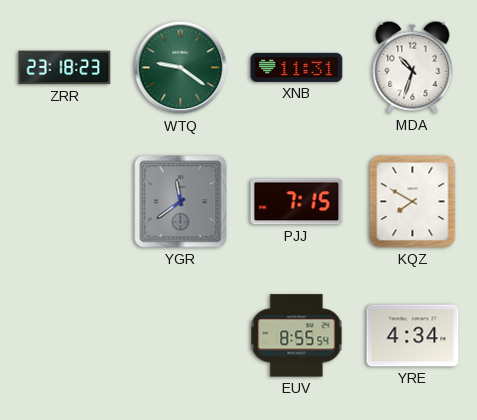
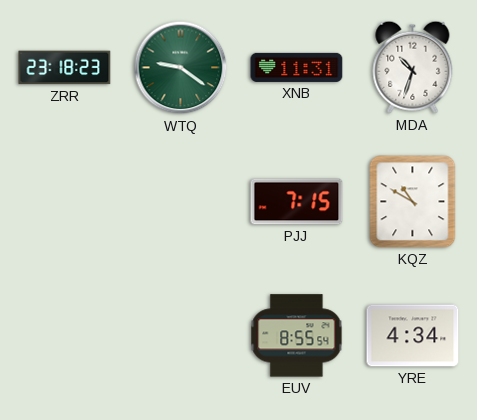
YGR: 11:39 -> none (181, 202)
KQZ: 7:50 -> 10:50 (413, 202)
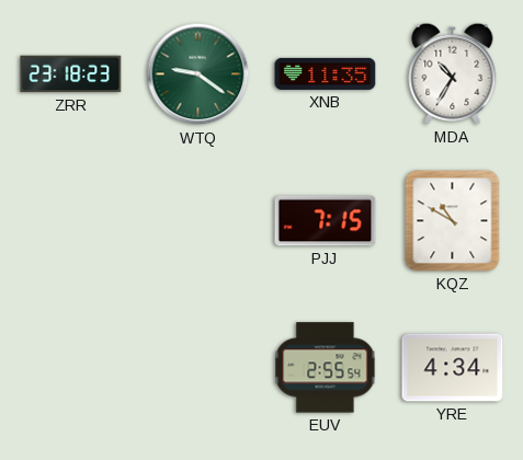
XNB: 11:31 -> 11:35 (326, 73)
MDA: 10:33 -> 10:35 (453, 73)
EUV: 8:55 -> 2:55 (326, 368)
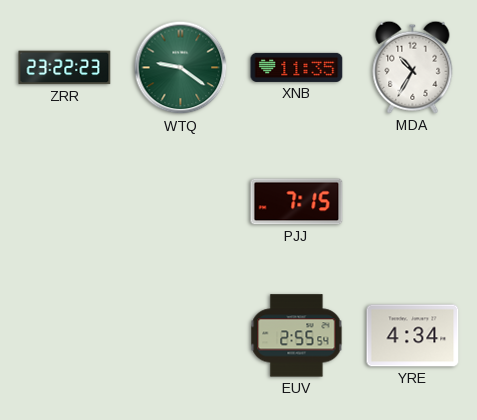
ZRR: 23:18 -> 23:22 (65, 68)
KQZ: 10:50 -> none (453, 221)
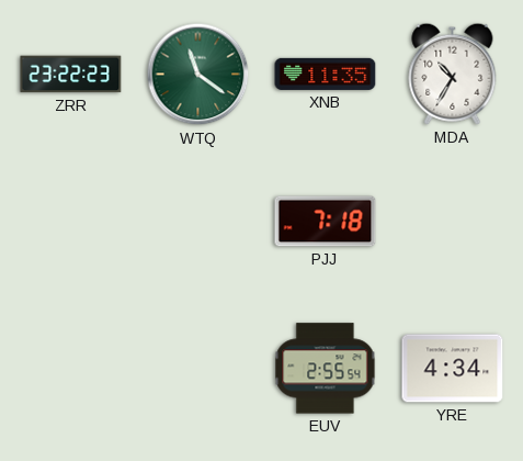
WTQ: 9:21 -> 11:21 (198, 75)
PJJ: 7:15 -> 7:18 (326, 222)
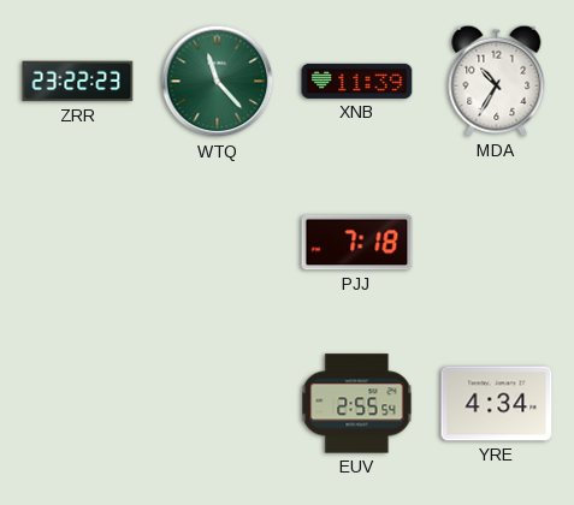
WTQ: 11:21 -> 11:23 (218, 82)
XNB: 11:35 -> 11:39 (357, 81)
